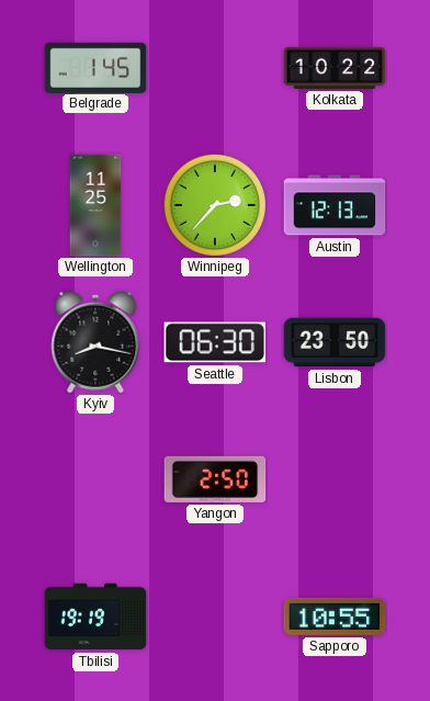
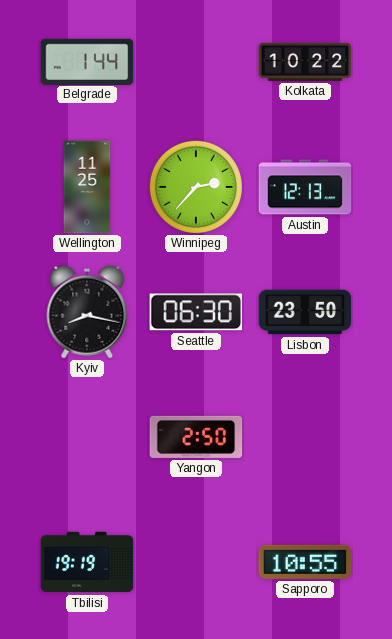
Belgrade: 1:45 -> 1:44 (87, 61)
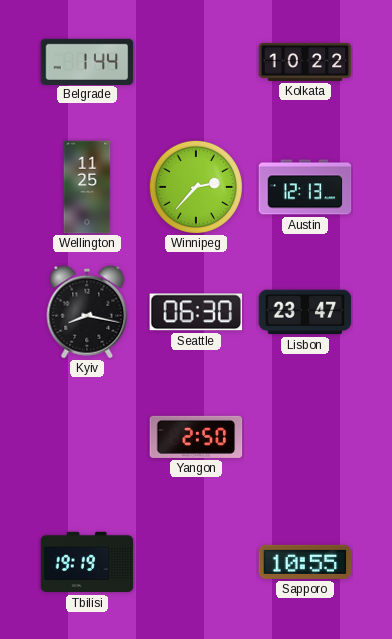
Lisbon: 23:50 -> 23:47 (305, 312)
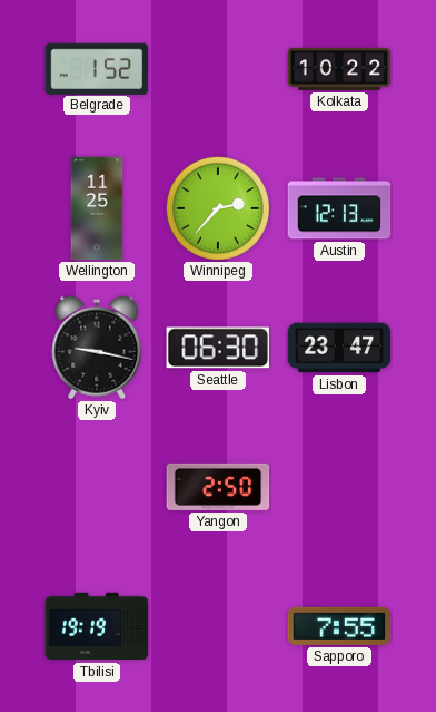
Belgrade: 1:44 -> 1:52 (97, 68)
Kyiv: 8:17 -> 9:17 (97, 348)
Sapporo: 10:55 -> 7:55 (339, 626)
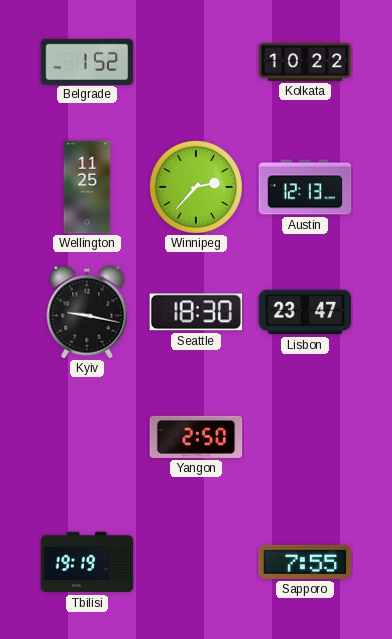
Seattle: 06:30 -> 18:30 (196, 312)
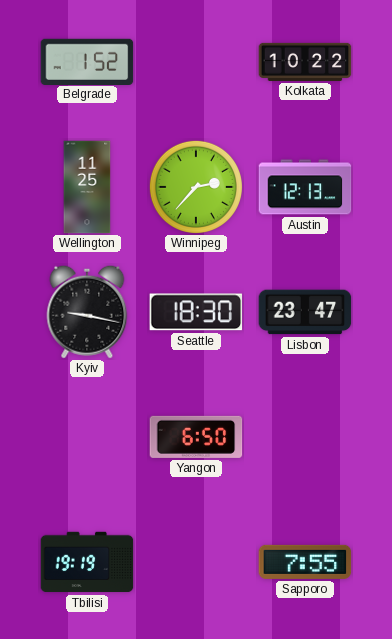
Yangon: 2:50 -> 6:50 (196, 437)
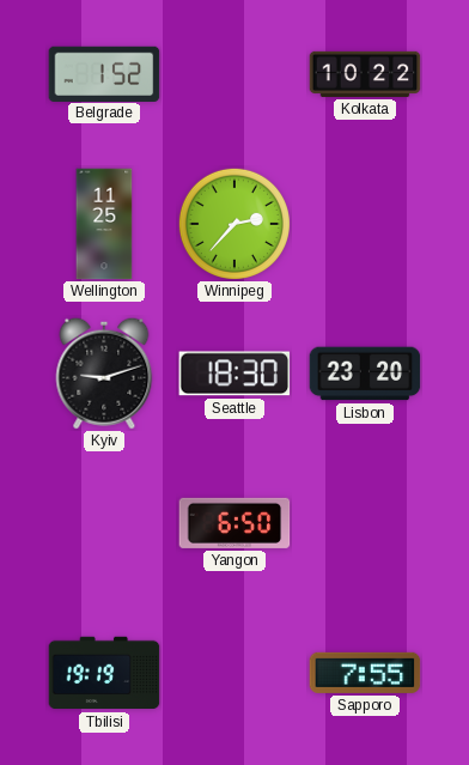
Austin: 12:13 -> none (305, 187)
Kyiv: 9:17 -> 9:12 (104, 374)
Lisbon: 23:47 -> 23:20 (365, 374)
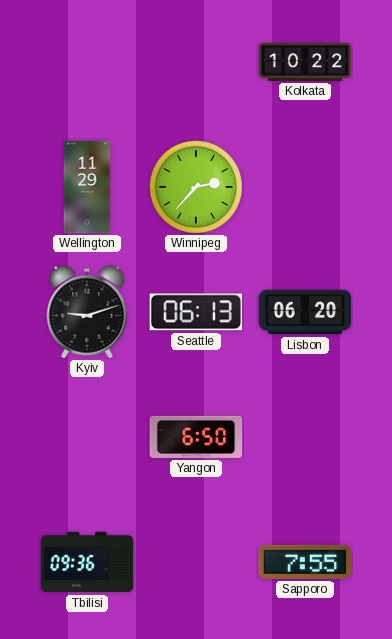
Belgrade: 1:52 -> none (104, 73)
Wellington: 11:25 -> 11:29 (87, 187)
Seattle: 18:30 -> 06:13 (196, 312)
Lisbon: 23:20 -> 06:20 (305, 312)
Tbilisi: 19:19 -> 09:36 (87, 562)
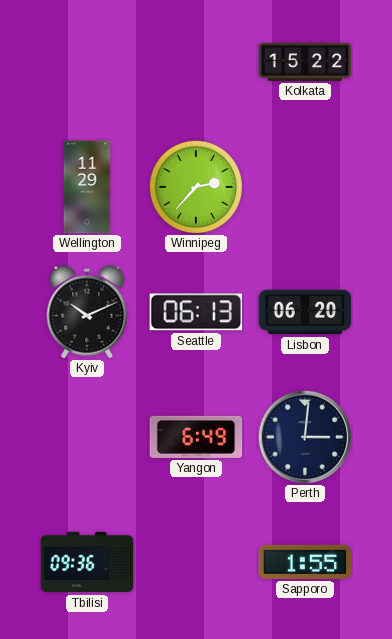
Kolkata: 10:22 -> 15:22 (305, 62)
Kyiv: 9:12 -> 10:11 (87, 312)
Yangon: 6:50 -> 6:49 (196, 437)
Perth: none -> 3:01 (304, 436)
Sapporo: 7:55 -> 1:55 (305, 562)
